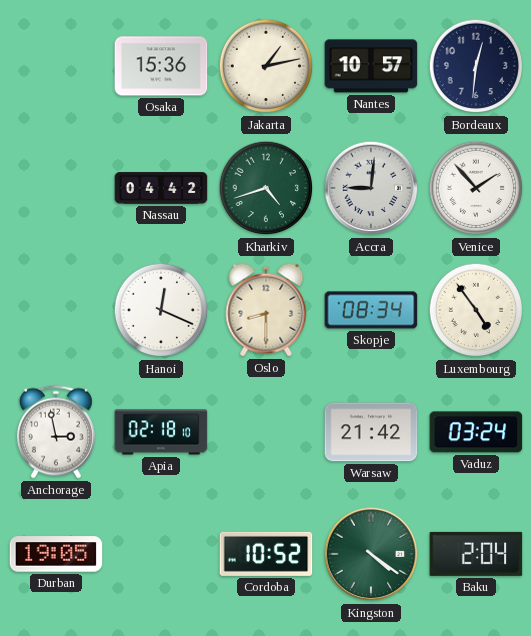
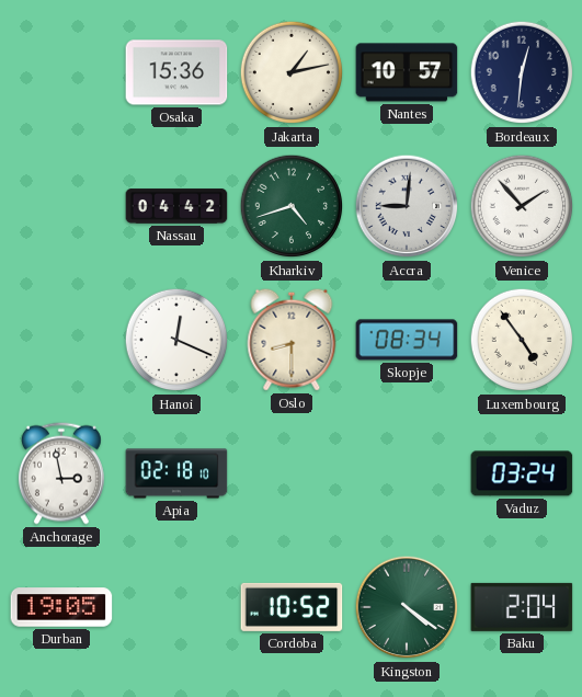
Warsaw: 21:42 -> none (371, 432)
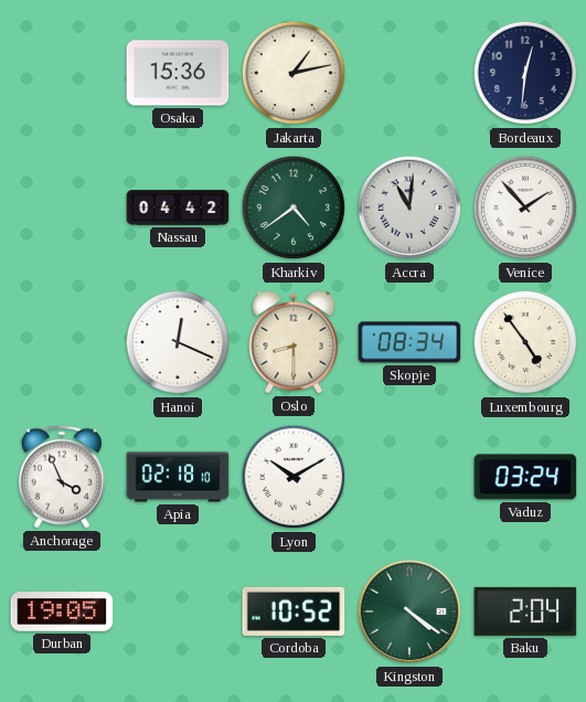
Nantes: 10:57 -> none (407, 72)
Kharkiv: 4:42 -> 4:39 (294, 208)
Accra: 9:01 -> 11:01 (409, 208)
Anchorage: 2:58 -> 3:56 (62, 477)
Lyon: none -> 10:10 (294, 477)
